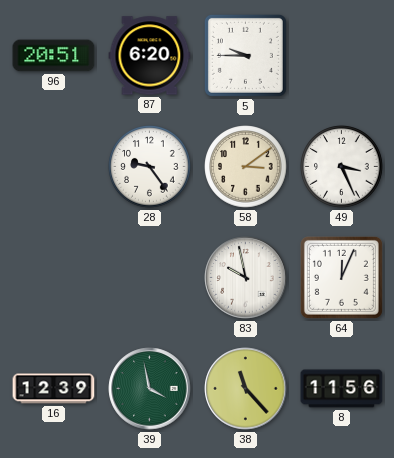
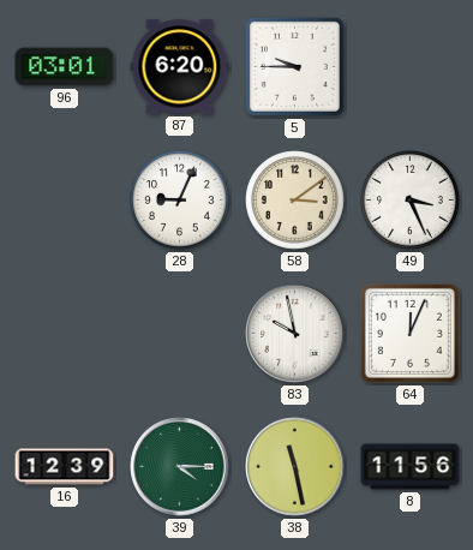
96: 20:51 -> 03:01 (65, 67)
28: 9:24 -> 9:04 (180, 201)
39: 3:58 -> 4:15 (180, 467)
38: 11:23 -> 11:28 (295, 467)
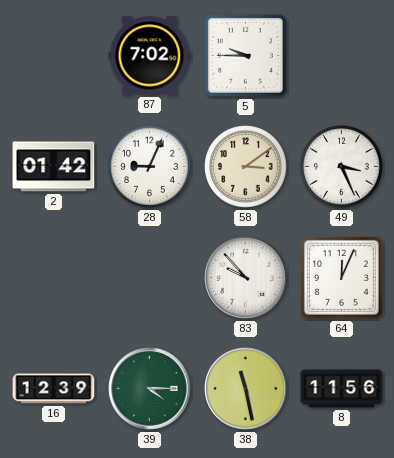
96: 03:01 -> none (65, 67)
87: 6:20 -> 7:02 (150, 56)
2: none -> 01:42 (54, 167)
83: 9:58 -> 9:53 (246, 278)
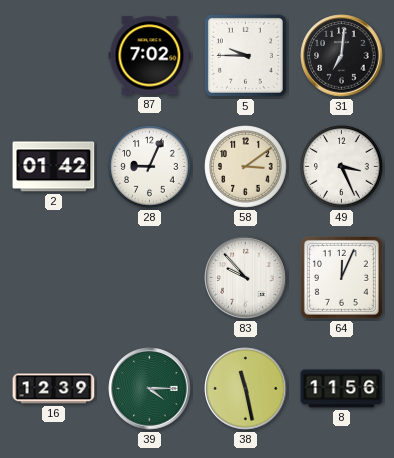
31: none -> 7:01 (342, 56)
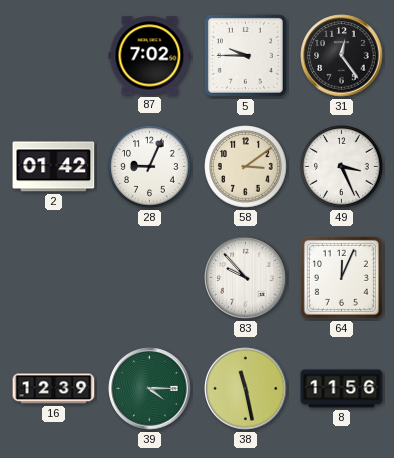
31: 7:01 -> 12:24 (342, 56)
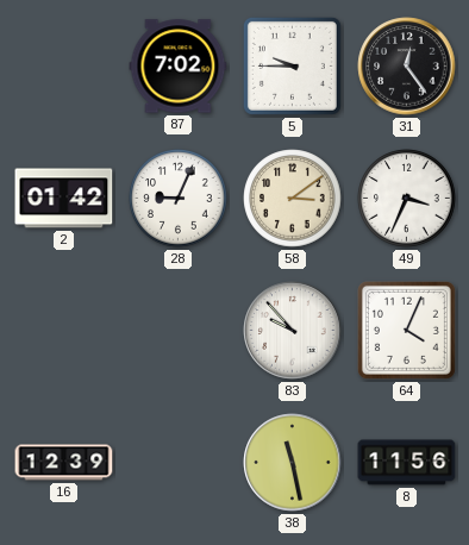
49: 3:26 -> 3:34 (407, 199)
64: 12:04 -> 4:04 (406, 330)
39: 4:15 -> none (150, 389)
